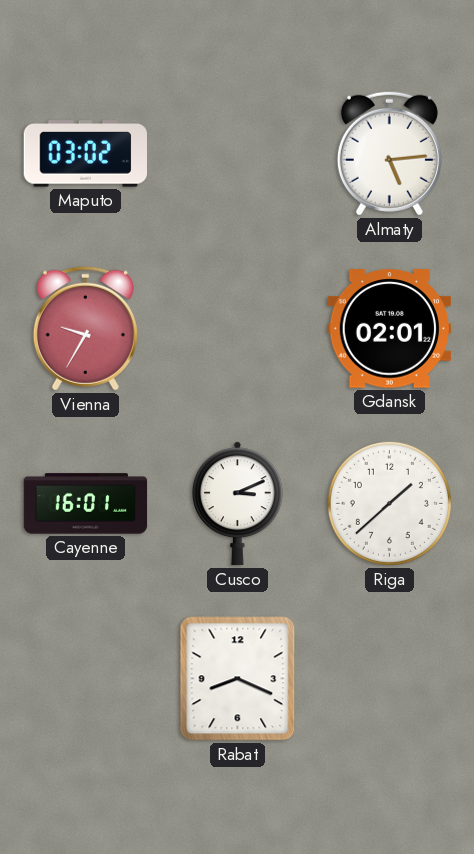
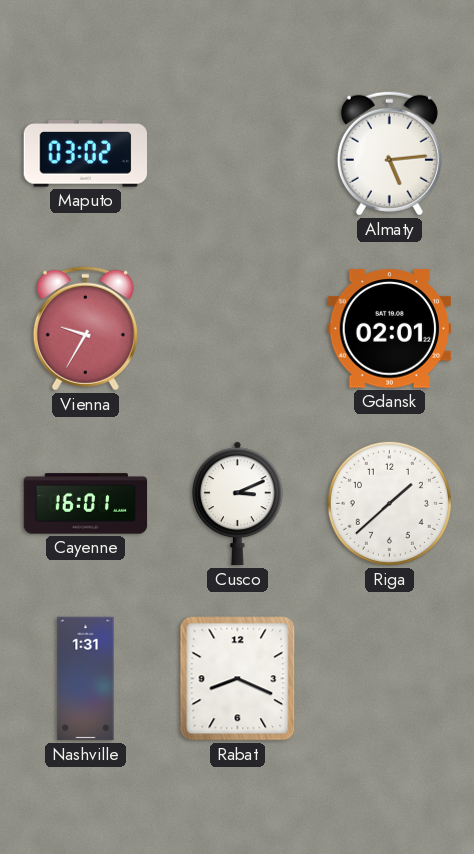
Nashville: none -> 1:31 (86, 679)
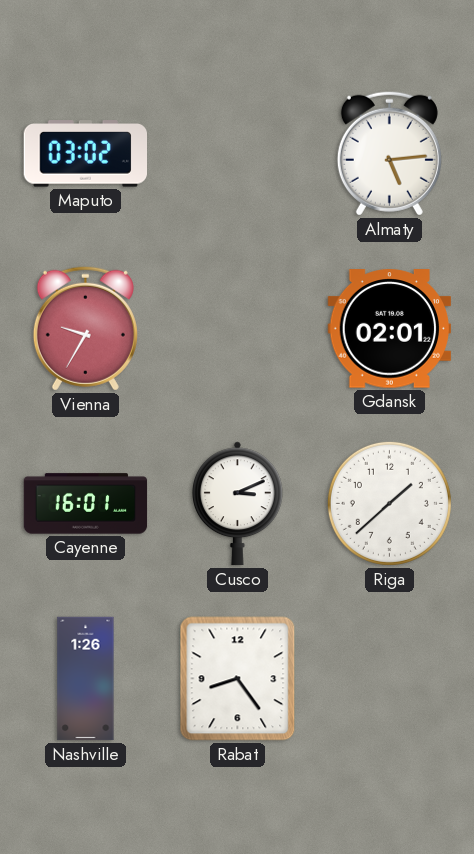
Nashville: 1:31 -> 1:26 (86, 679)
Rabat: 8:19 -> 8:24 (238, 679)
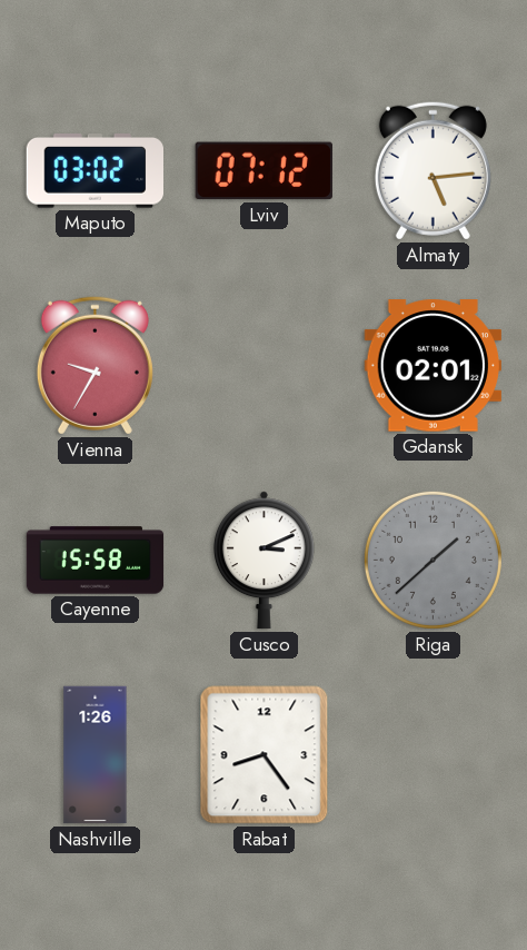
Lviv: none -> 07:12 (263, 171)
Cayenne: 16:01 -> 15:58 (96, 561)
Riga dial: white -> grey (432, 560)
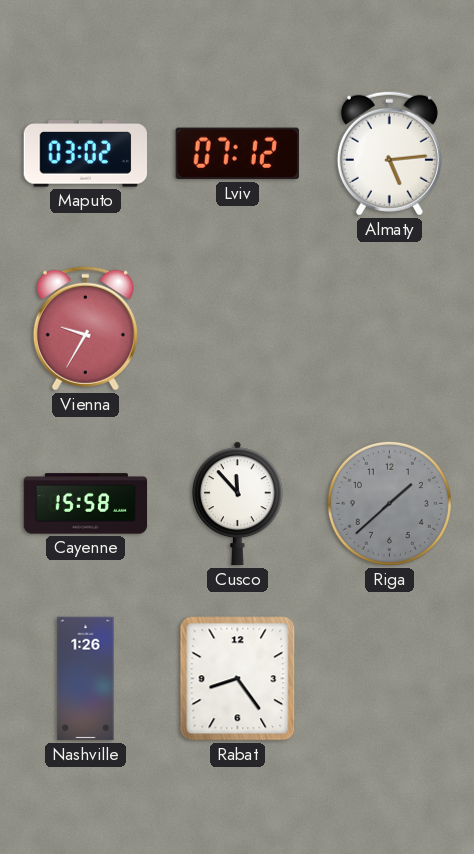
Gdansk: 02:01 -> none (432, 366)
Cusco: 3:11 -> 11:53 (237, 504)
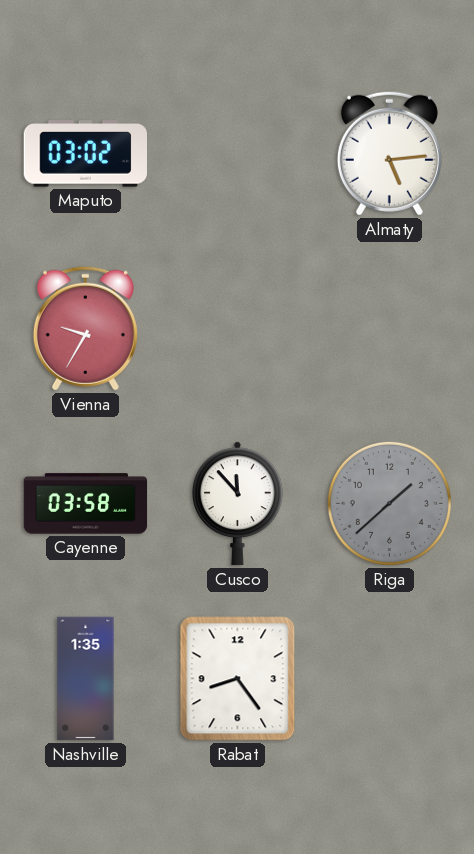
Lviv: 07:12 -> none (237, 154)
Cayenne: 15:58 -> 03:58 (86, 504)
Nashville: 1:26 -> 1:35 (86, 679)
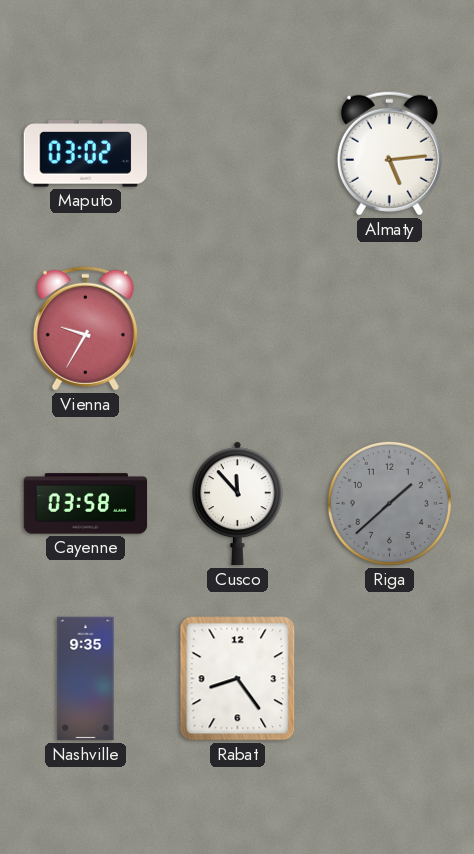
Nashville: 1:35 -> 9:35 (86, 679)
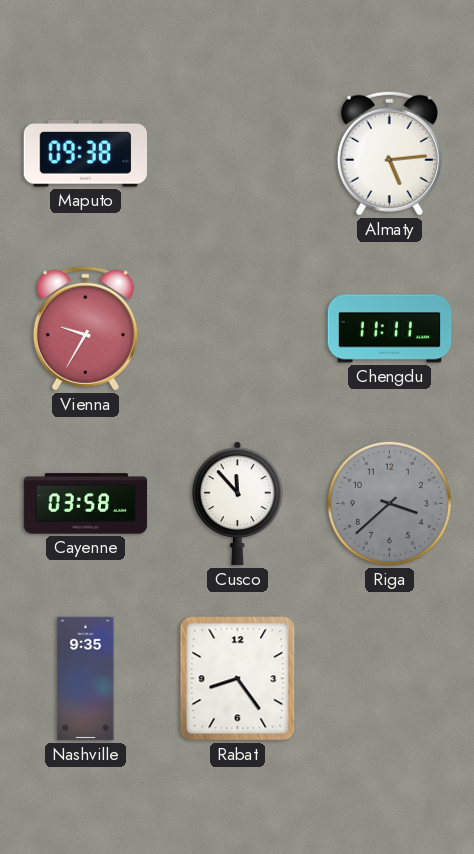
Maputo: 03:02 -> 09:38 (85, 154)
Chengdu: none -> 11:11 (390, 329)
Riga: 1:38 -> 3:38 (389, 503)
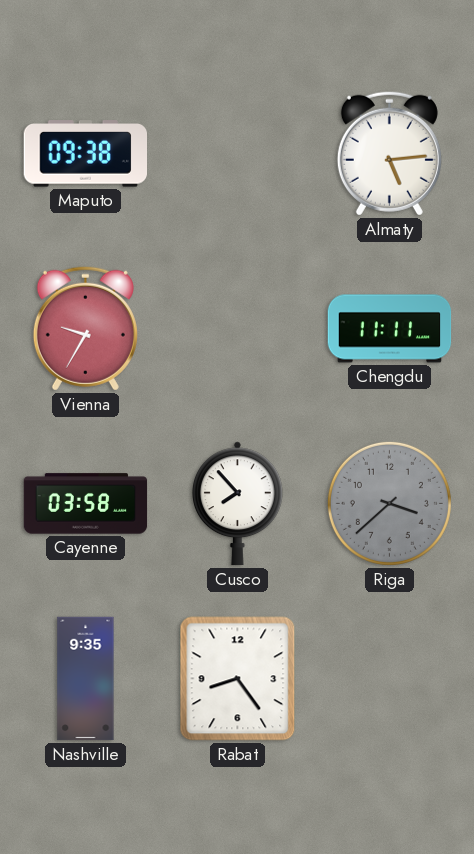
Cusco: 11:53 -> 7:53 (237, 504)
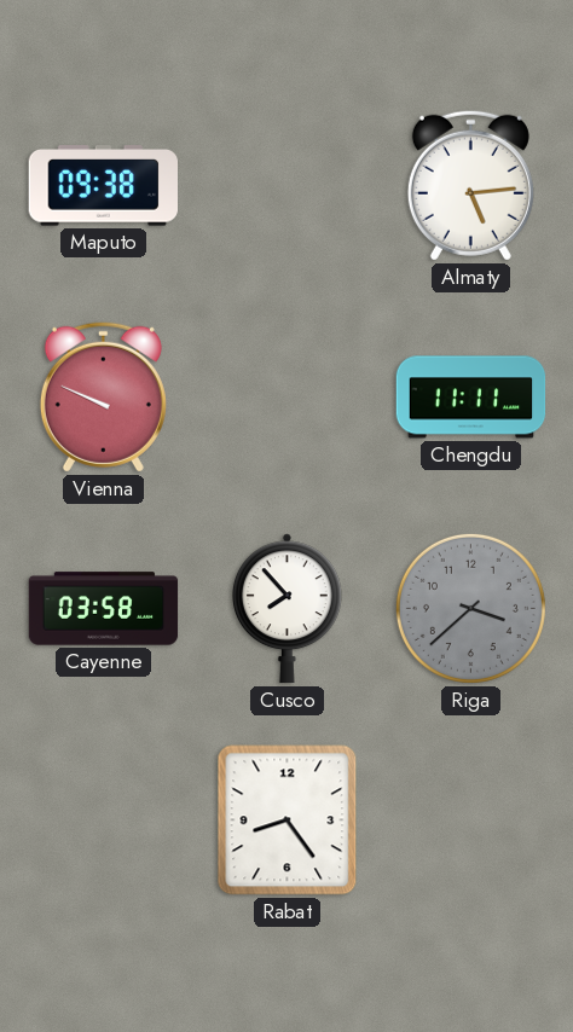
Vienna: 9:35 -> 9:49 (103, 396)
Nashville: 9:35 -> none (86, 679)
